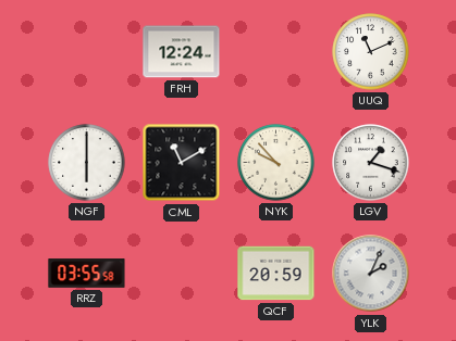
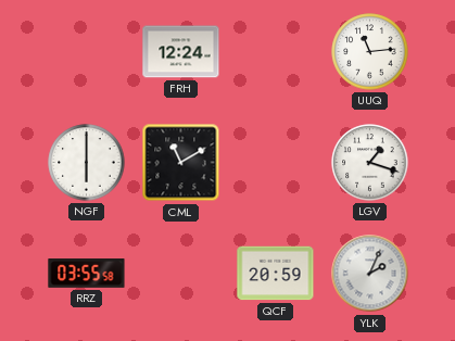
UUQ: 11:11 -> 11:14 (370, 52)
NYK: 9:53 -> none (276, 163)
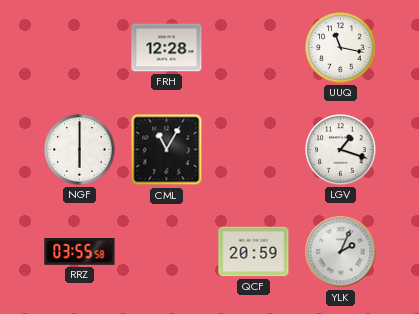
FRH: 12:24 -> 12:28 (167, 48)
UUQ: 11:14 -> 11:17 (341, 48)
CML: 11:10 -> 11:05 (167, 150)
